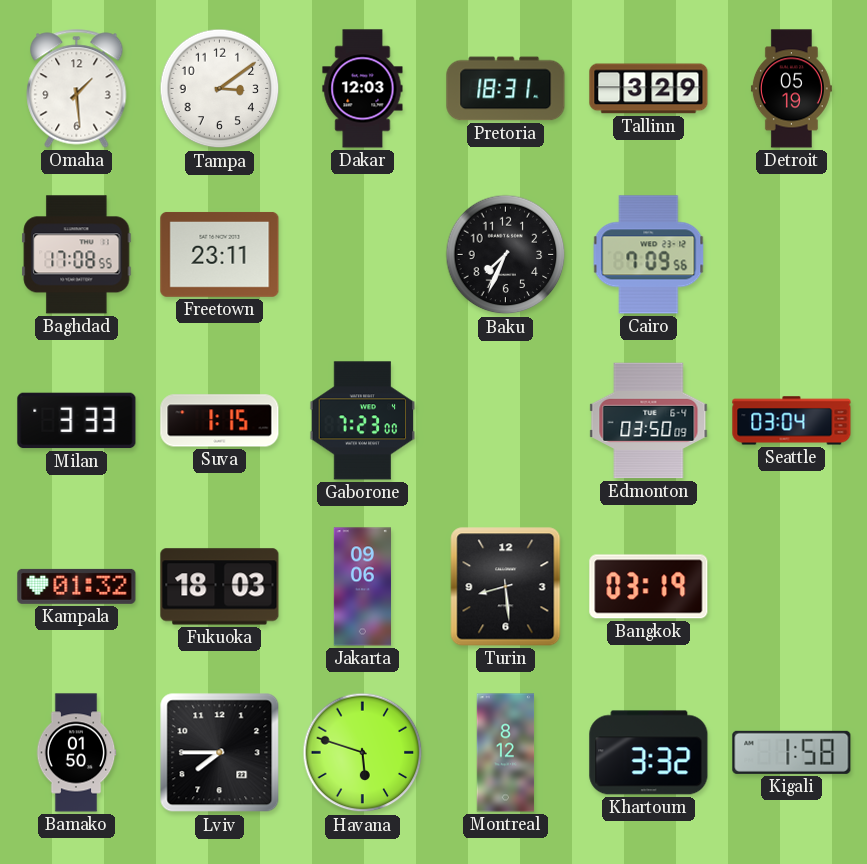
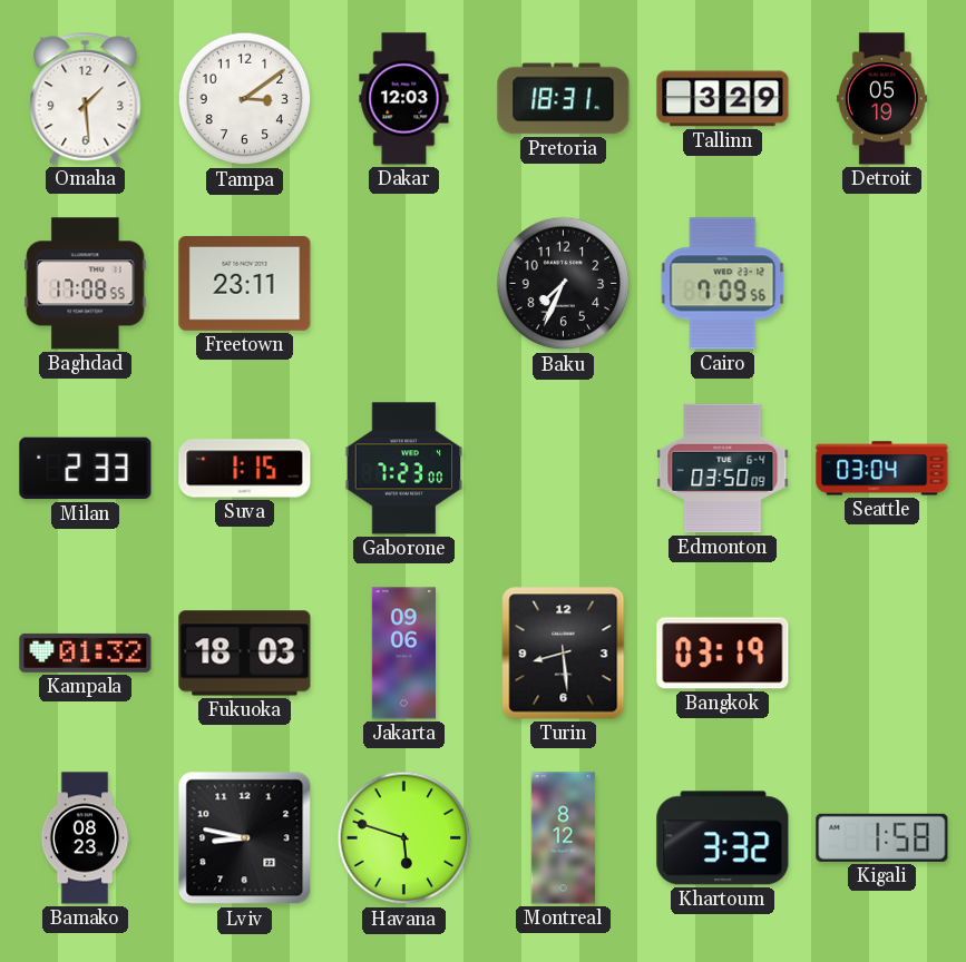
Milan: 3:33 -> 2:33 (86, 469)
Bamako: 01:50 -> 08:23 (85, 838)
Lviv: 7:45 -> 8:47 (245, 838)
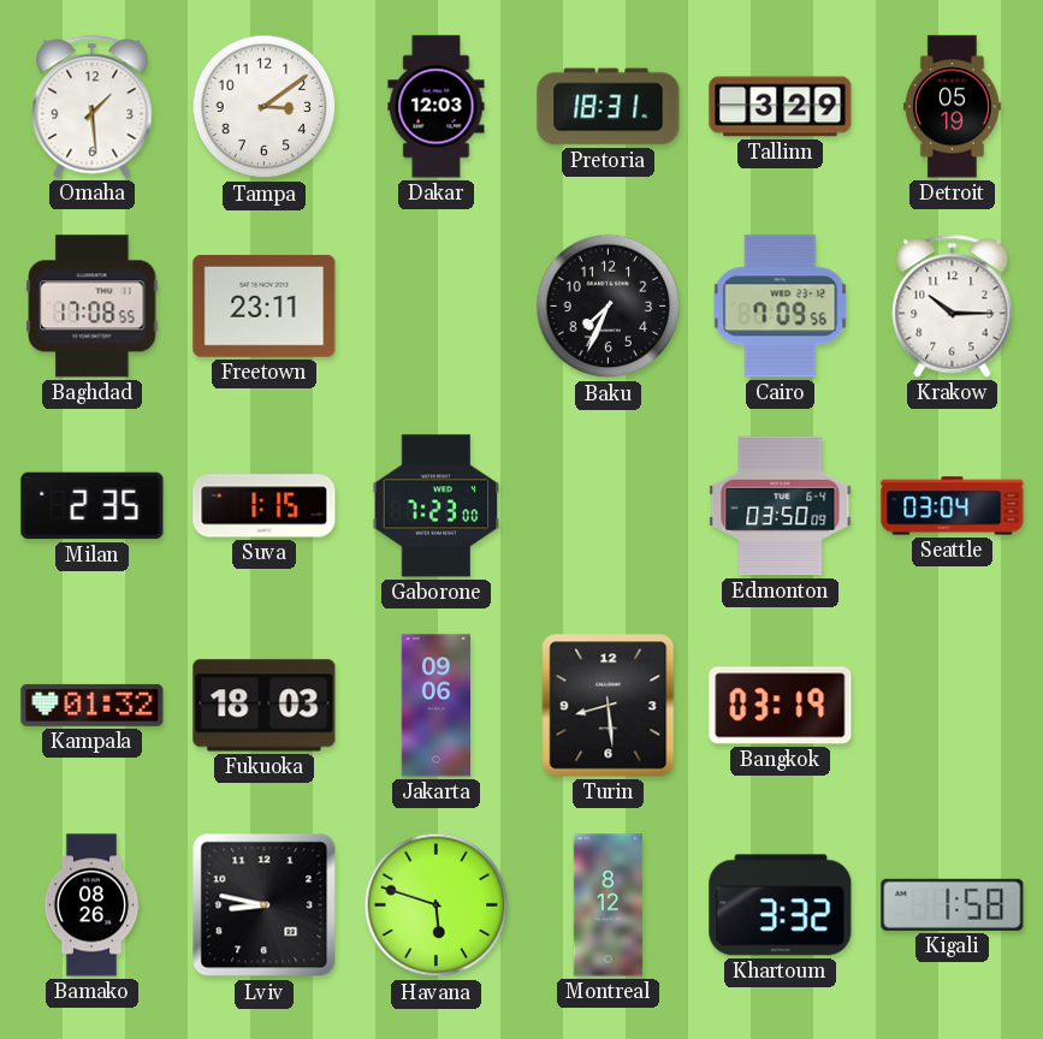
Krakow: none -> 10:15 (953, 307)
Milan: 2:33 -> 2:35 (93, 506)
Bamako: 08:23 -> 08:26 (91, 906)
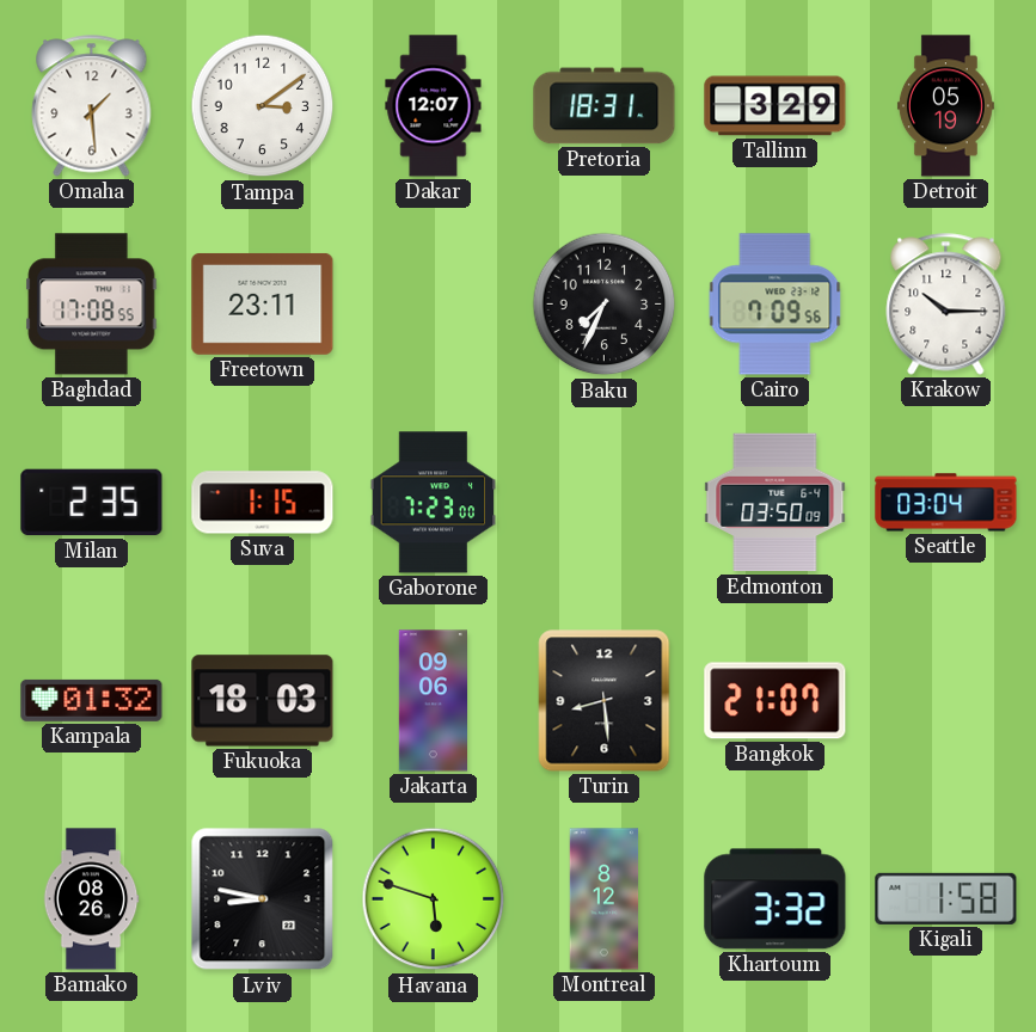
Dakar: 12:03 -> 12:07 (434, 106)
Bangkok: 03:19 -> 21:07 (776, 701)
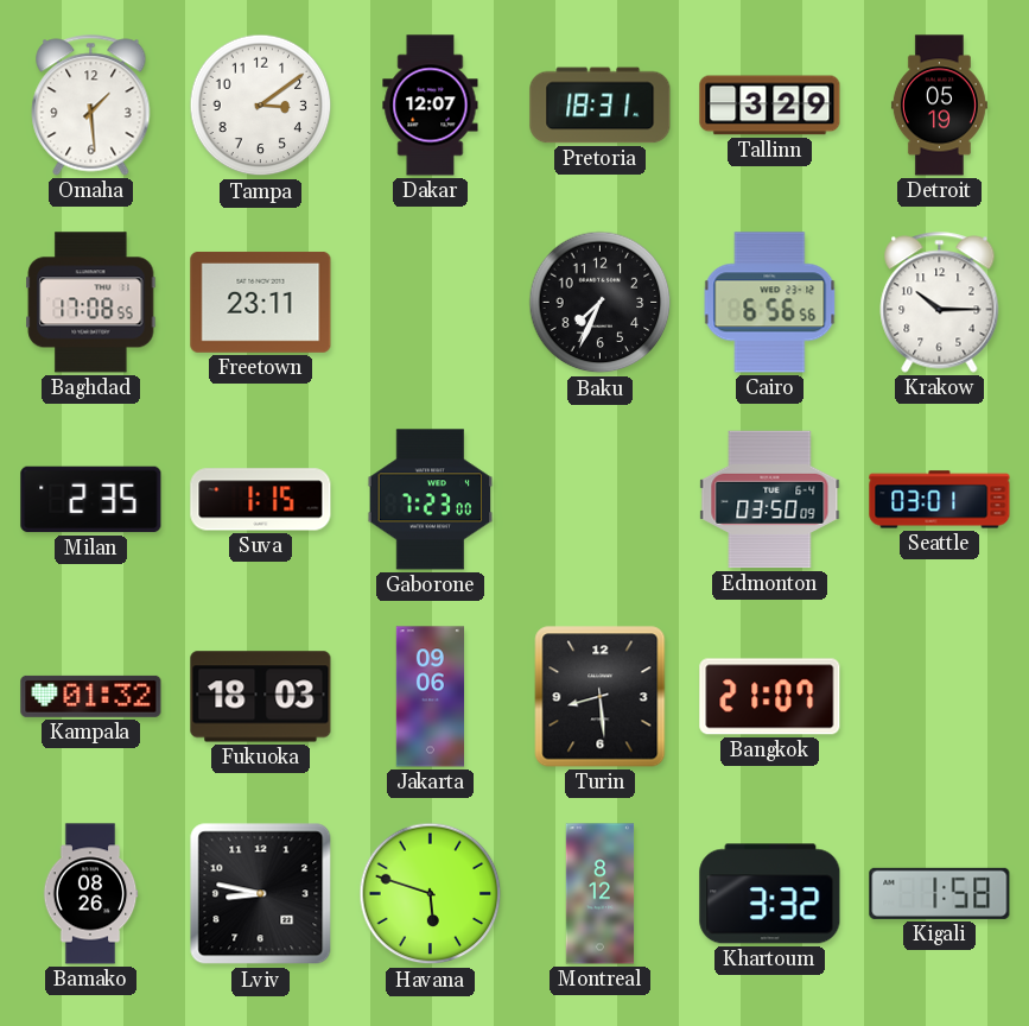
Cairo: 7:09 -> 6:56 (770, 303)
Seattle: 03:04 -> 03:01 (940, 500)
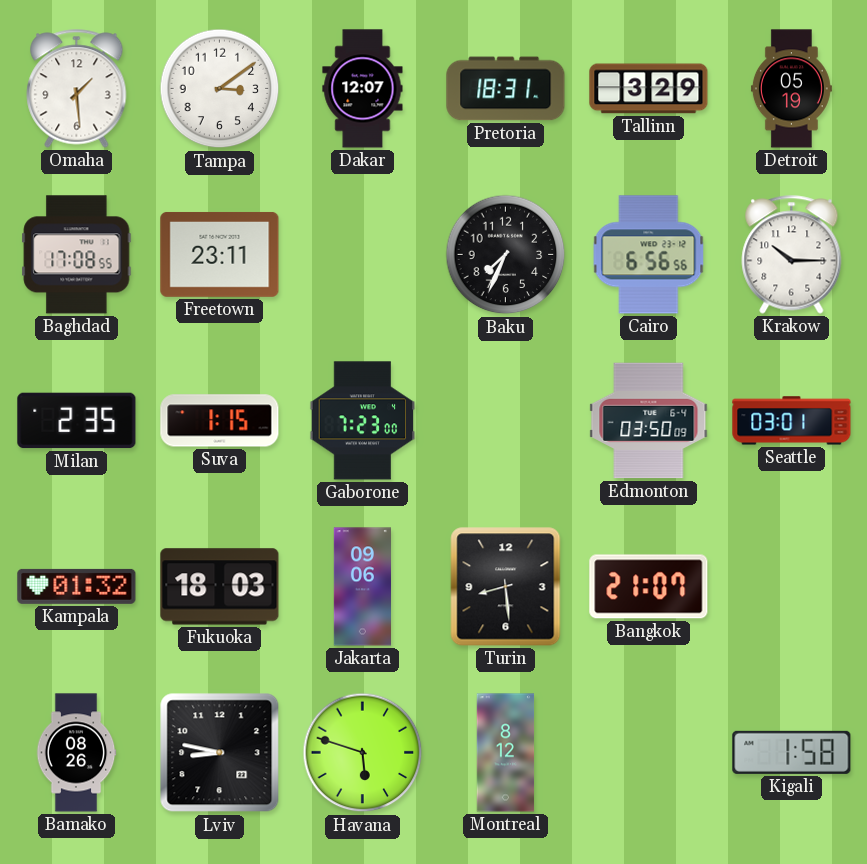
Khartoum: 3:32 -> none (770, 894)
